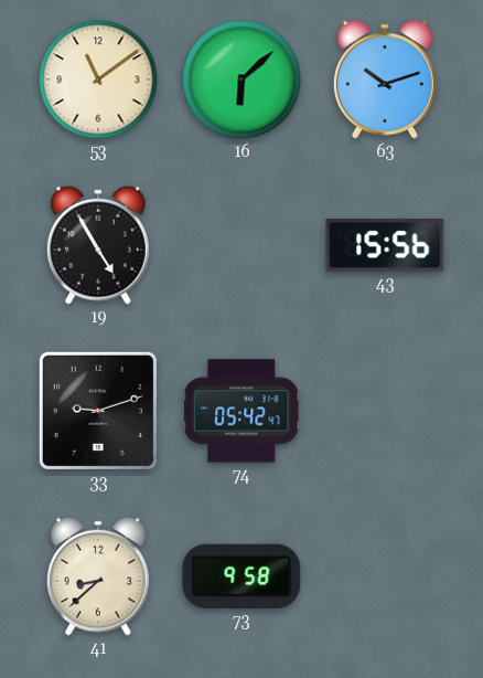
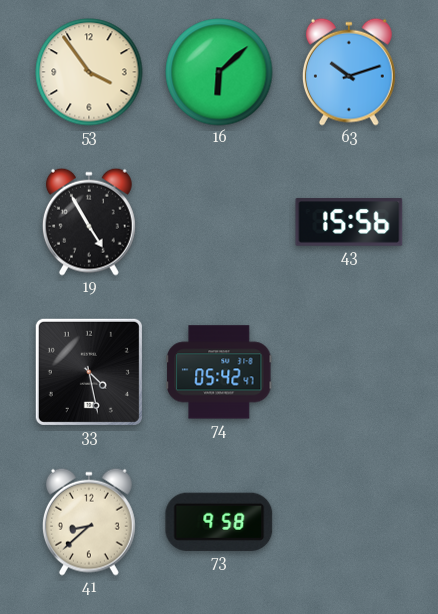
53: 11:09 -> 3:54 (89, 72)
33: 9:12 -> 4:28 (89, 372)
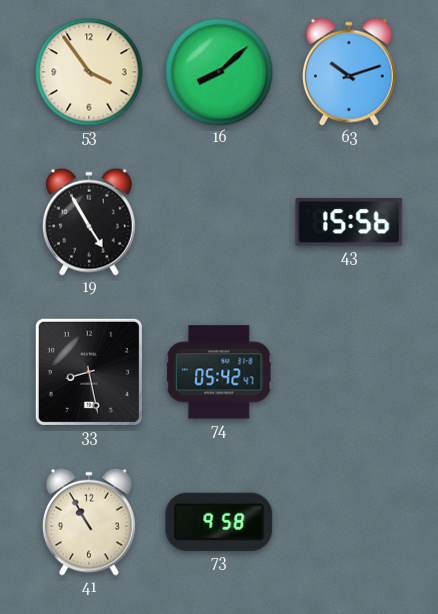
16: 6:08 -> 8:08 (219, 72)
33: 4:28 -> 8:28 (89, 372)
41: 8:38 -> 10:55 (89, 522)
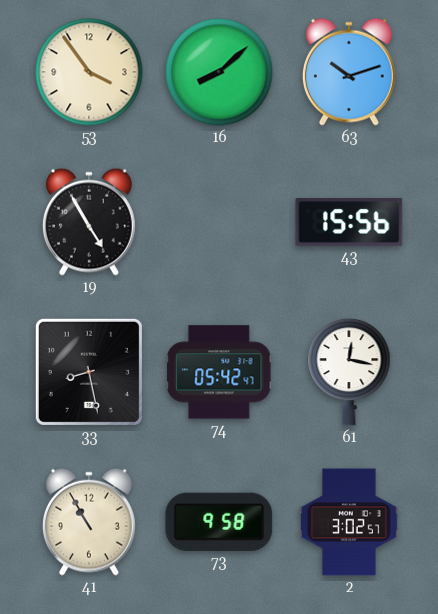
61: none -> 12:17 (349, 372)
2: none -> 3:02 (350, 522)
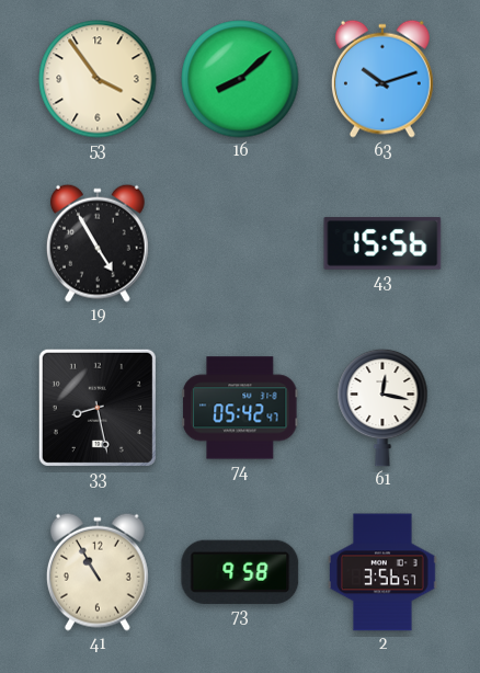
2: 3:02 -> 3:56 (384, 572)
